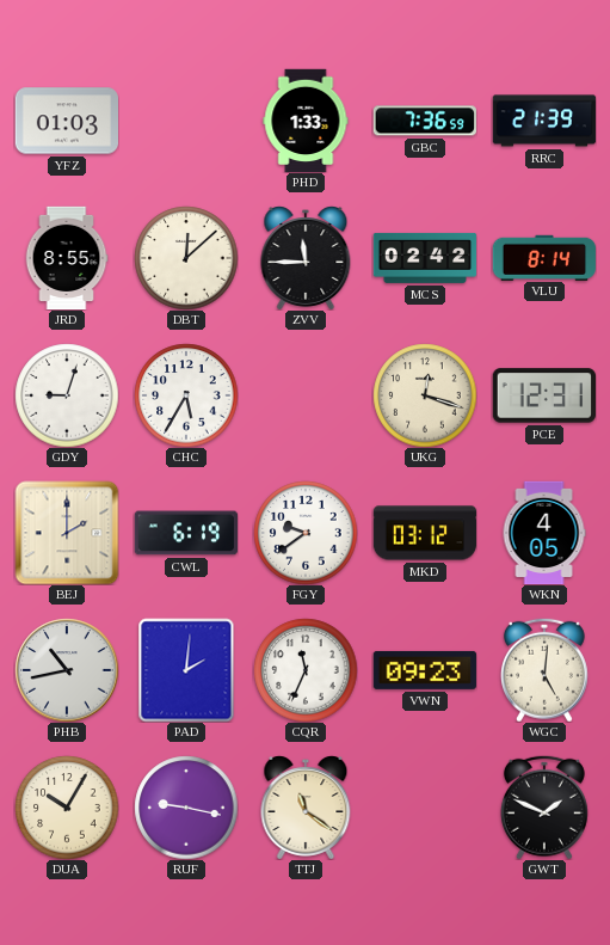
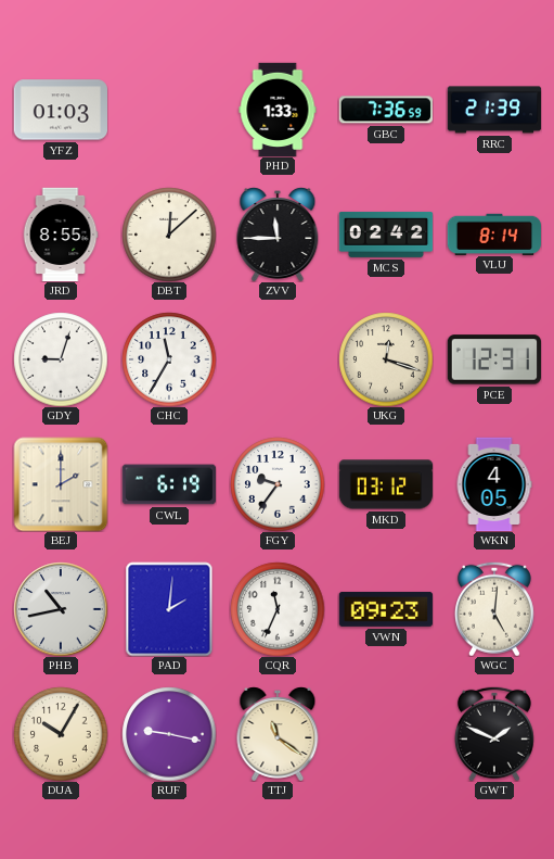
CHC: 5:35 -> 11:35 (169, 359)
FGY: 9:39 -> 9:36 (278, 484)
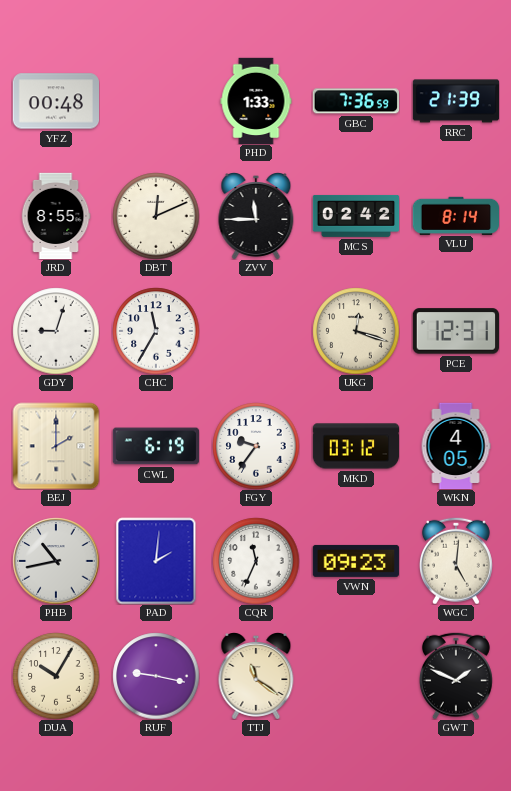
YFZ: 01:03 -> 00:48 (55, 101)
DBT: 12:08 -> 12:11 (156, 216)
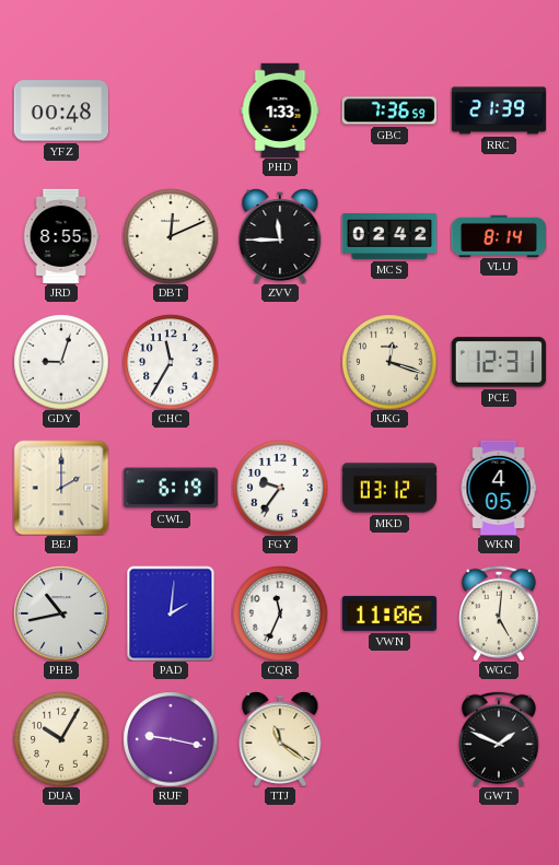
VWN: 09:23 -> 11:06 (388, 613)
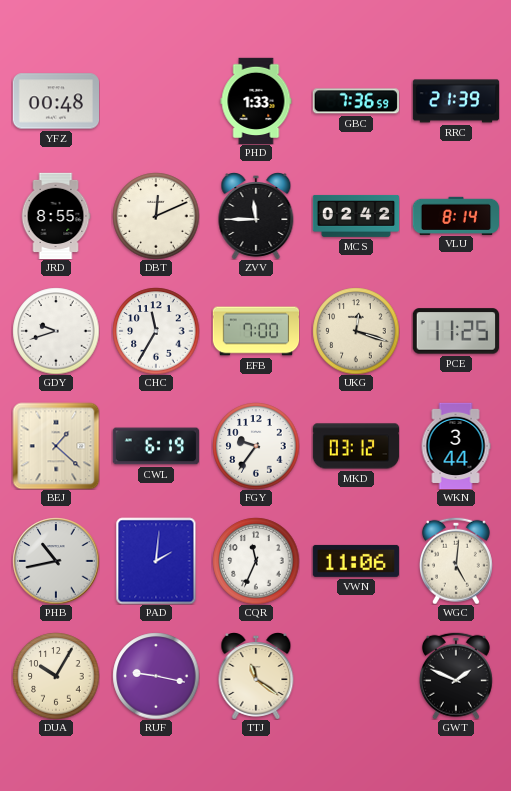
GDY: 9:03 -> 9:42 (56, 331)
EFB: none -> 7:00 (256, 331)
PCE: 12:31 -> 11:25 (455, 331)
BEJ: 2:00 -> 1:22 (56, 446)
WKN: 4:05 -> 3:44 (456, 446)
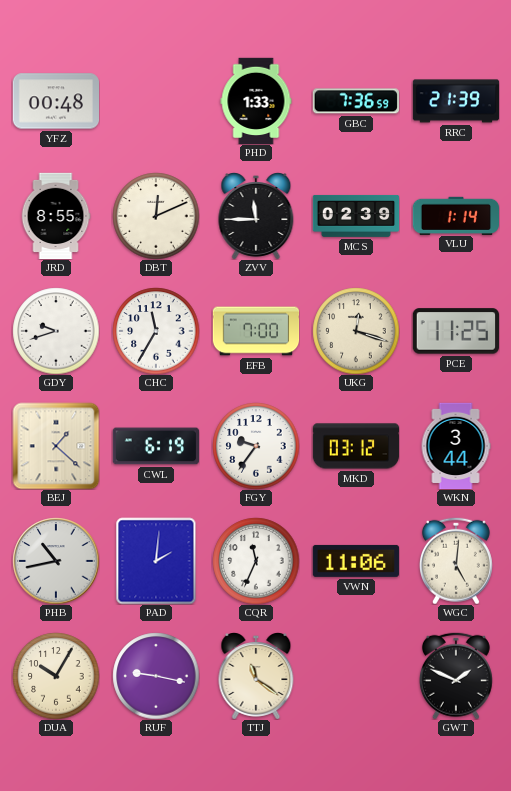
MCS: 02:42 -> 02:39 (356, 216)
VLU: 8:14 -> 1:14 (455, 215)
